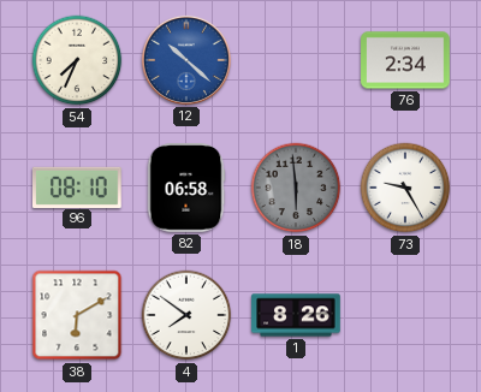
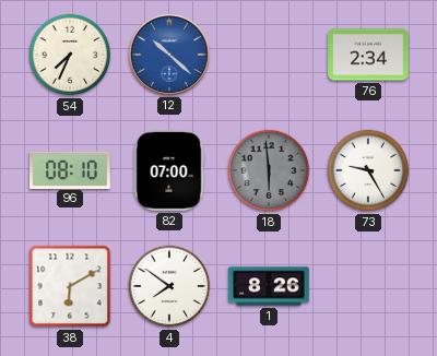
82: 06:58 -> 07:00 (169, 170)
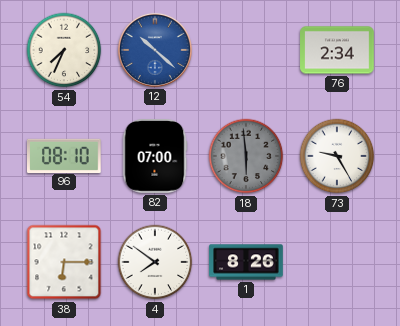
38: 6:10 -> 6:15 (64, 262)
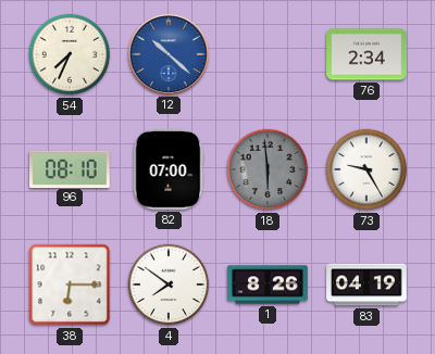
83: none -> 04:19 (366, 285)
